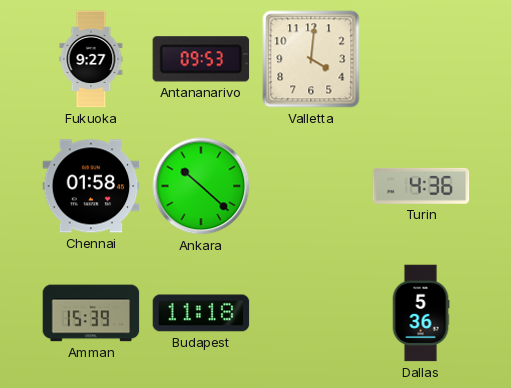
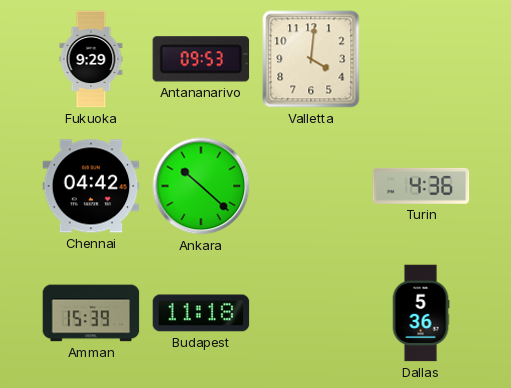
Fukuoka: 9:27 -> 9:29 (91, 59)
Chennai: 01:58 -> 04:42 (91, 186)
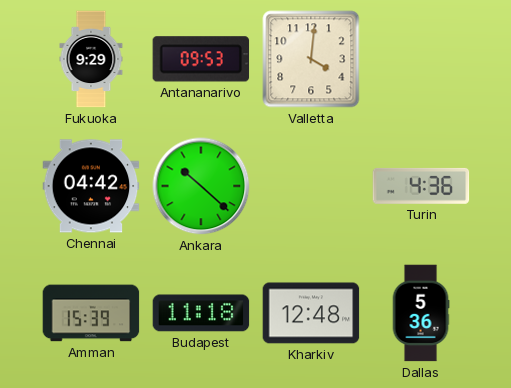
Kharkiv: none -> 12:48 (311, 313)
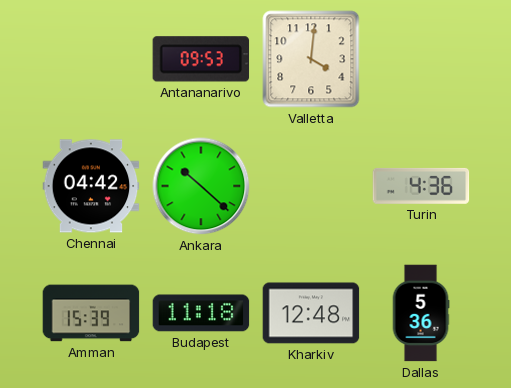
Fukuoka: 9:29 -> none (91, 59)
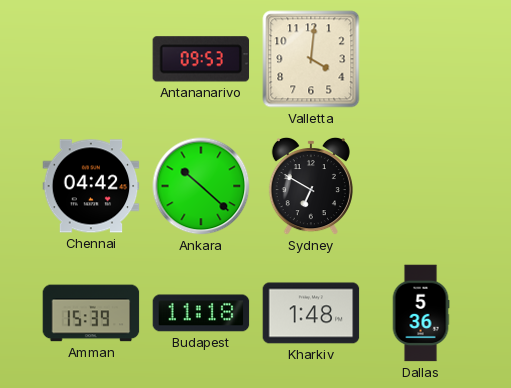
Sydney: none -> 6:50 (311, 186)
Turin: 4:36 -> none (421, 186)
Kharkiv: 12:48 -> 1:48 (311, 313)
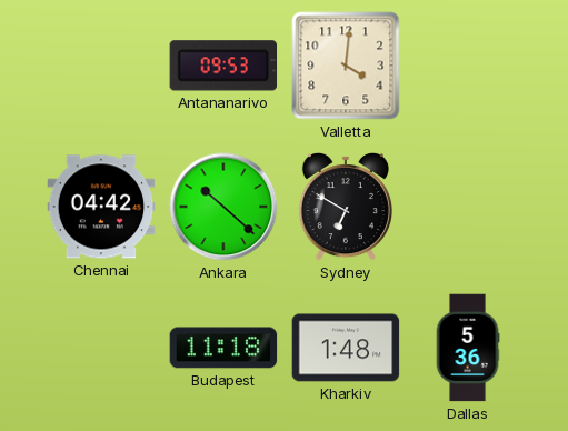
Amman: 15:39 -> none (91, 313)
